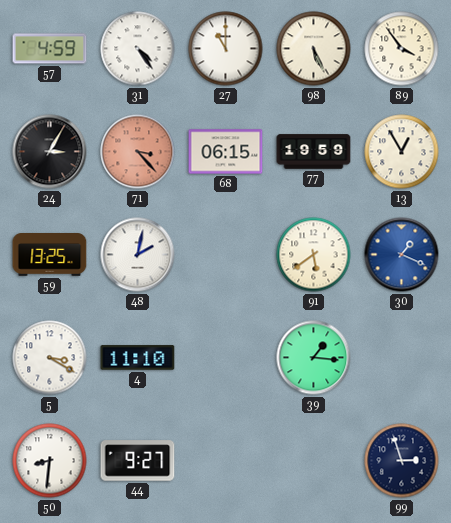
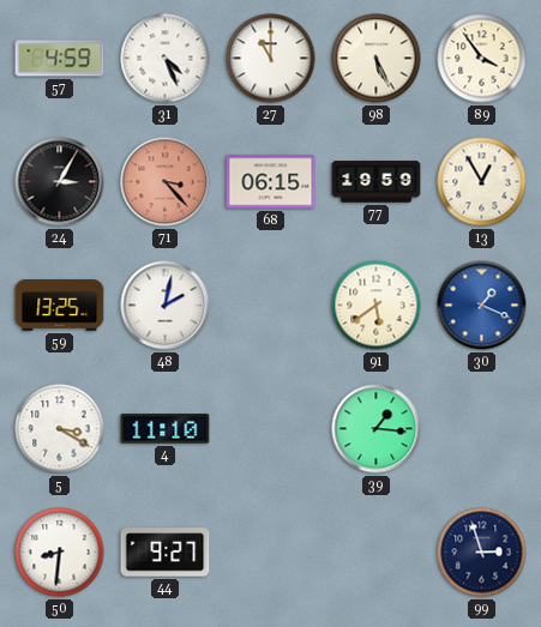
31: 4:24 -> 4:26 (166, 59)
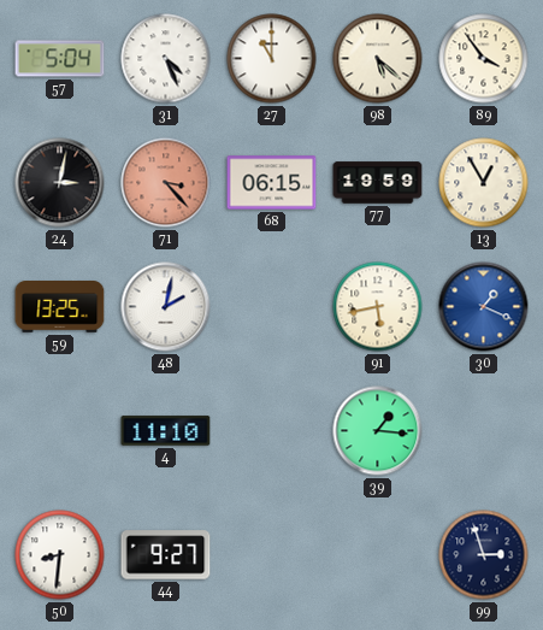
57: 4:59 -> 5:04 (60, 59)
98: 5:26 -> 5:22 (378, 59)
24: 3:05 -> 3:02 (60, 183)
91: 5:39 -> 5:43 (378, 307)
5: 3:20 -> none (60, 429)
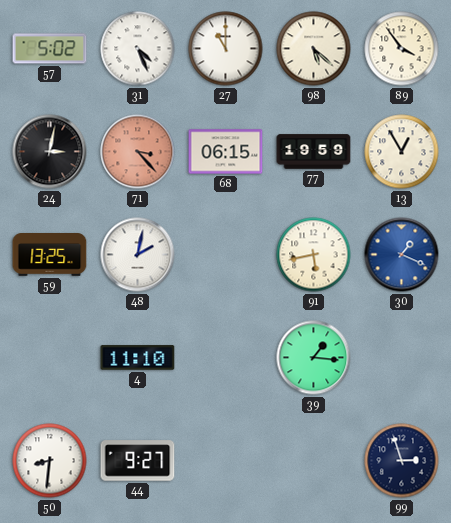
57: 5:04 -> 5:02 (50, 49)
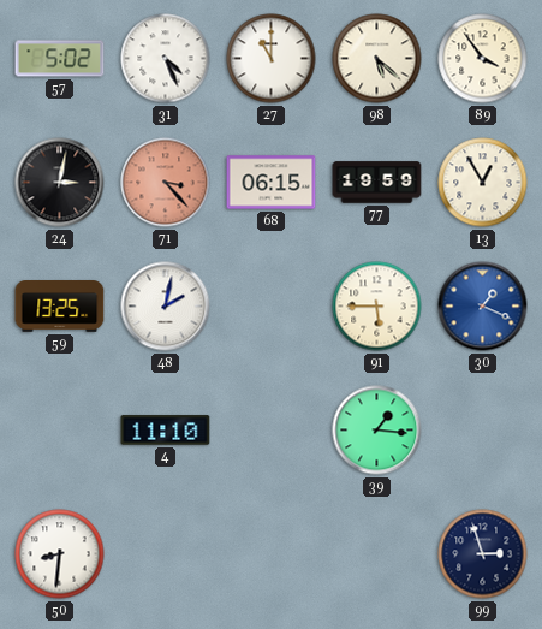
91: 5:43 -> 5:45 (377, 307)
44: 9:27 -> none (138, 461)
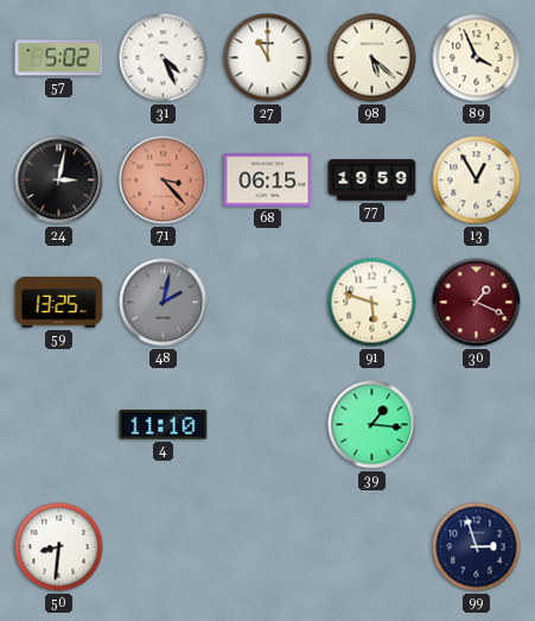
89: 3:54 -> 3:56 (477, 58)
48 dial: white -> grey (164, 303)
91: 5:45 -> 5:48 (372, 303)
30 dial: blue -> burgundy (477, 303)
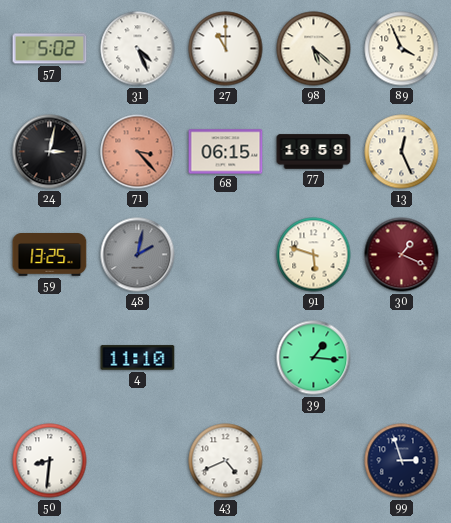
13: 12:55 -> 12:26 (402, 152)
43: none -> 4:41 (226, 461)
